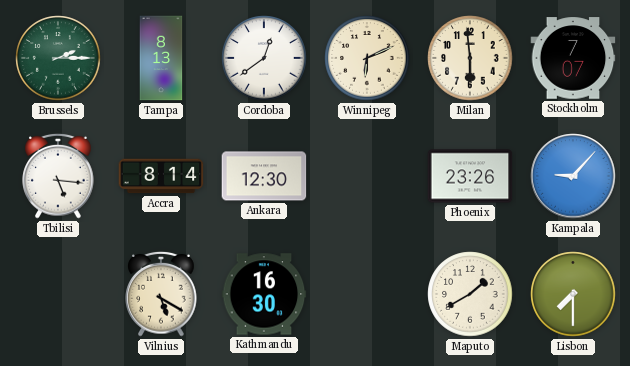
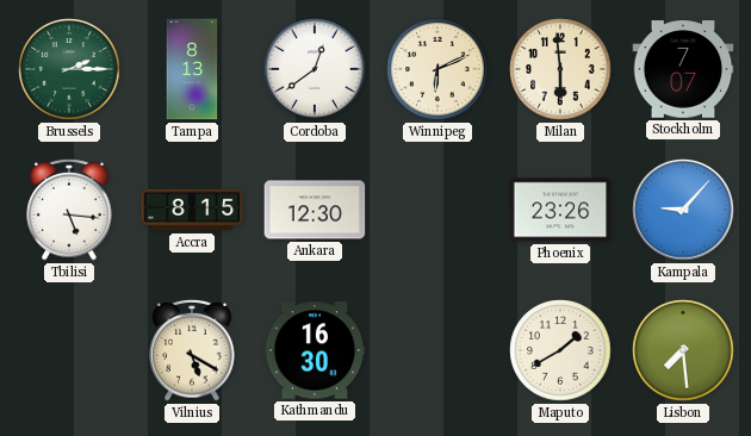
Accra: 8:14 -> 8:15 (192, 210)
Lisbon: 7:30 -> 7:29 (683, 350)
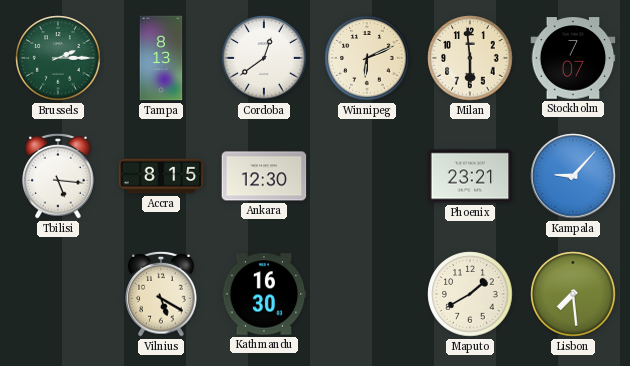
Phoenix: 23:26 -> 23:21 (470, 176)
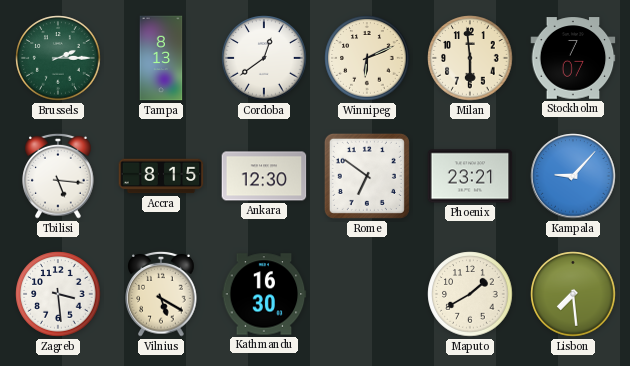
Rome: none -> 6:51 (367, 176)
Zagreb: none -> 3:29 (58, 294)
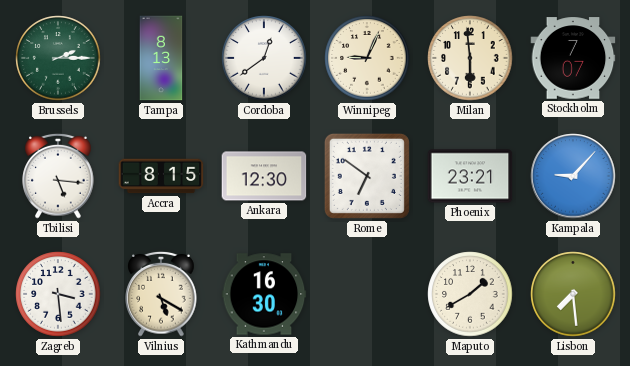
Winnipeg: 6:11 -> 9:04 (367, 58)
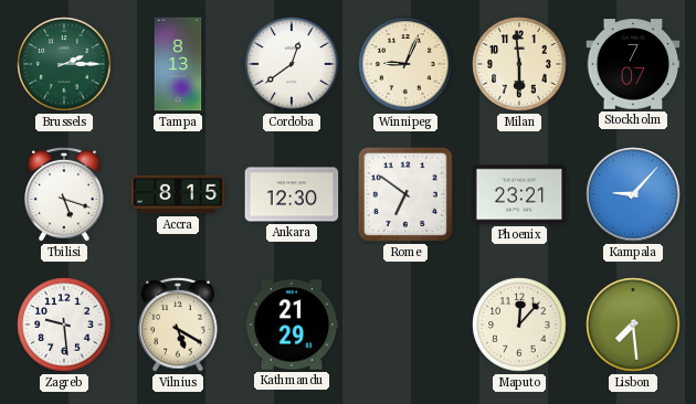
Tbilisi: 5:16 -> 5:18 (64, 194)
Zagreb: 3:29 -> 9:29 (64, 325)
Kathmandu: 16:30 -> 21:29 (292, 325)
Maputo: 1:40 -> 12:07 (519, 325)
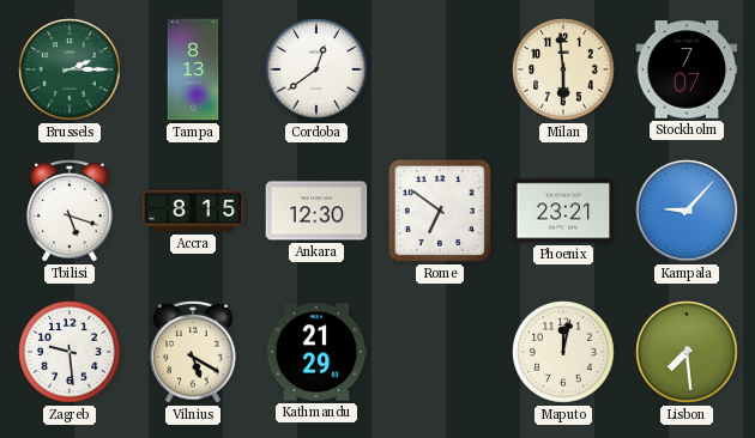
Winnipeg: 9:04 -> none (405, 64)
Maputo: 12:07 -> 12:02 (563, 352)
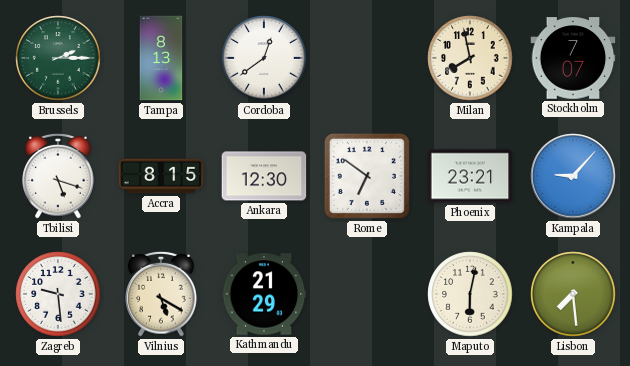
Milan: 5:59 -> 7:58 (470, 58)
Maputo: 12:02 -> 6:02 (470, 294)
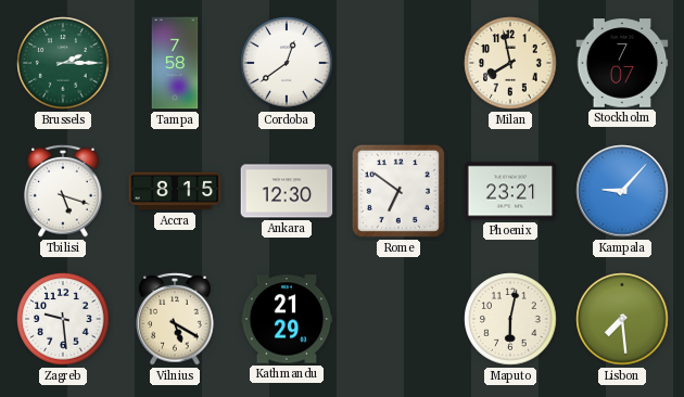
Tampa: 8:13 -> 7:58 (175, 63)
